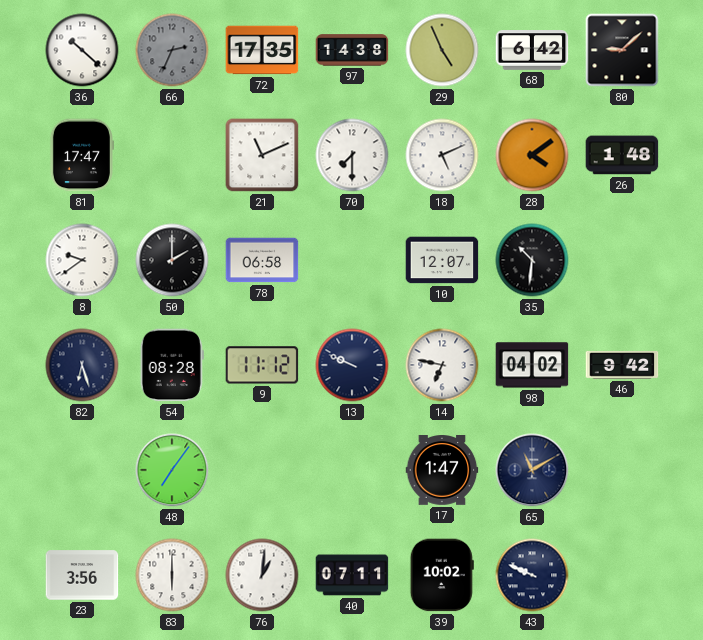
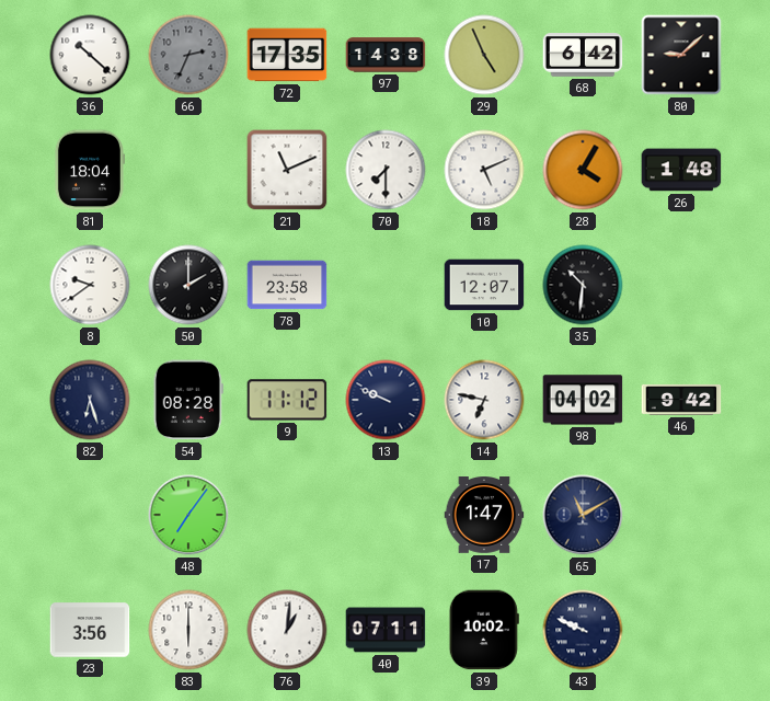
81: 17:47 -> 18:04 (89, 170)
28: 4:09 -> 4:05 (583, 170)
78: 06:58 -> 23:58 (287, 285)
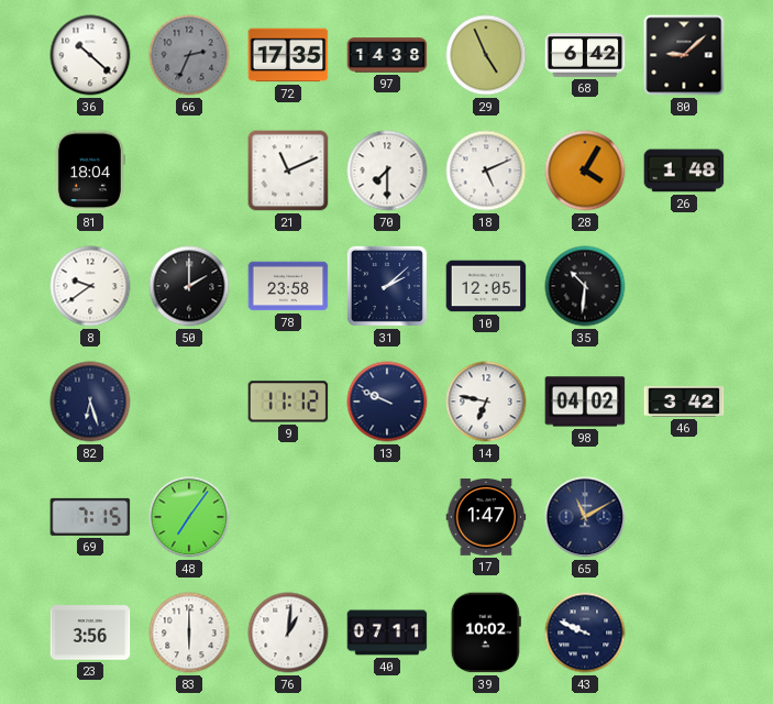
31: none -> 2:08 (387, 286)
10: 12:07 -> 12:05 (486, 286)
54: 08:28 -> none (188, 400)
46: 9:42 -> 3:42 (684, 402)
69: none -> 7:15 (90, 517)
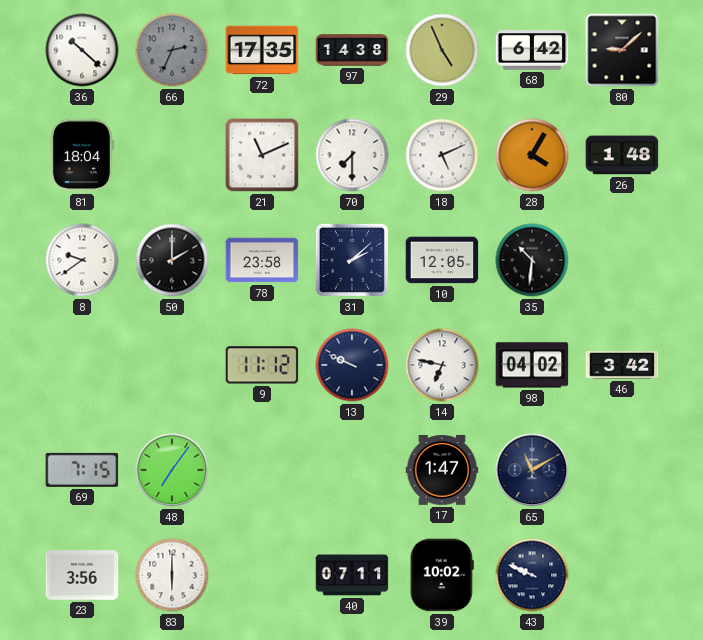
82: 6:27 -> none (90, 402)
76: 1:01 -> none (288, 632)
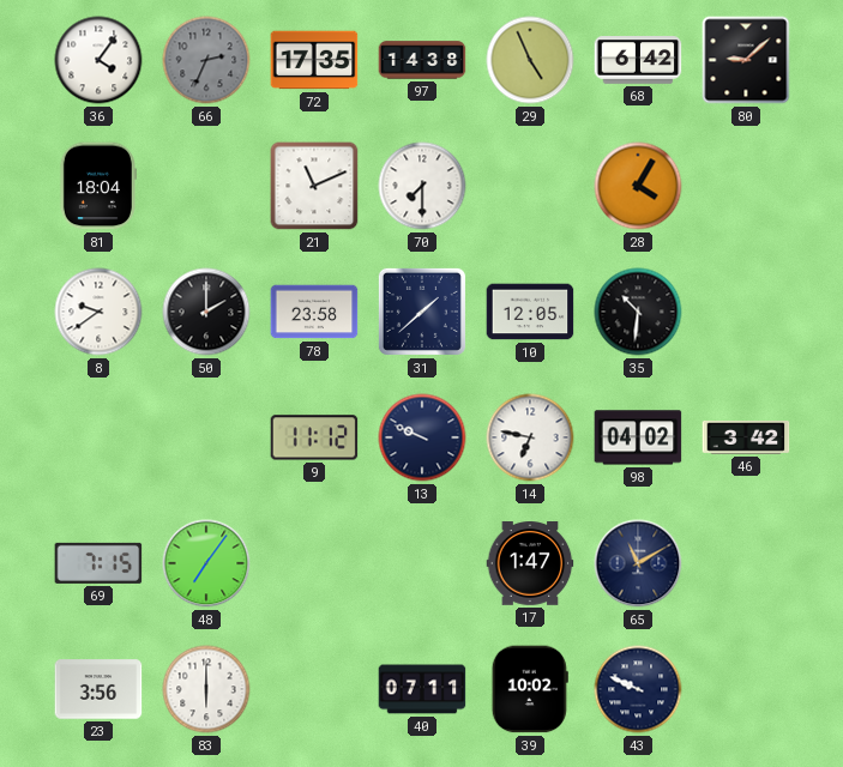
36: 10:22 -> 4:06 (98, 60)
18: 5:11 -> none (442, 155)
26: 1:48 -> none (622, 155)
31: 2:08 -> 1:38 (422, 312)
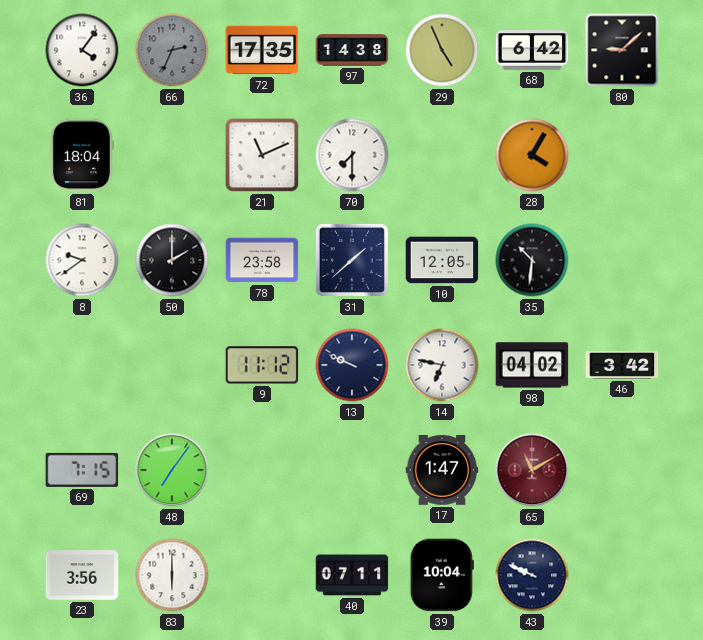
65 dial: navy -> burgundy (532, 470)
39: 10:02 -> 10:04 (442, 575)
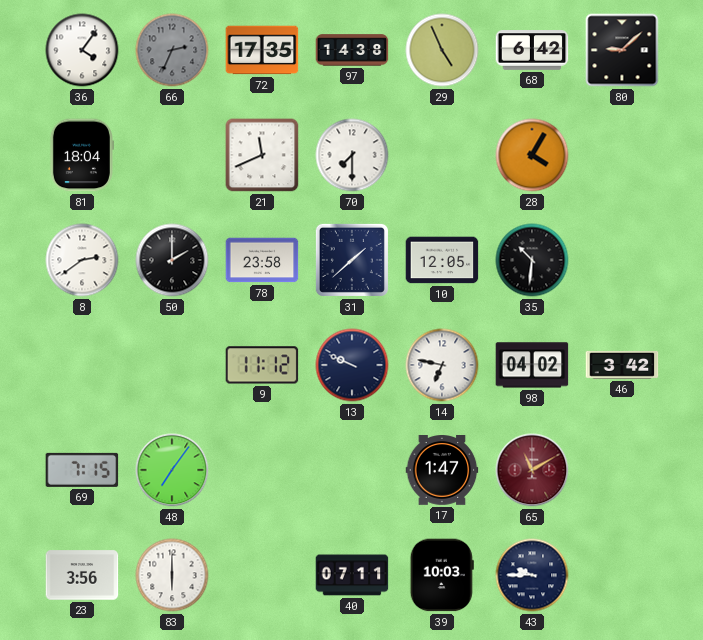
21: 11:11 -> 11:41 (262, 155)
8: 9:39 -> 2:39 (82, 260)
39: 10:04 -> 10:03 (442, 575)
43: 9:49 -> 9:45 (532, 575)
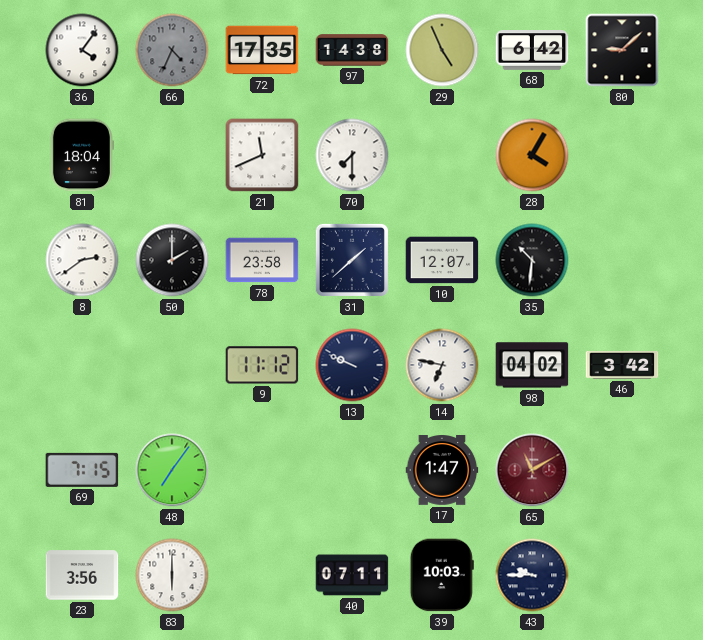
66: 2:34 -> 4:34 (172, 50)
10: 12:05 -> 12:07 (442, 260)
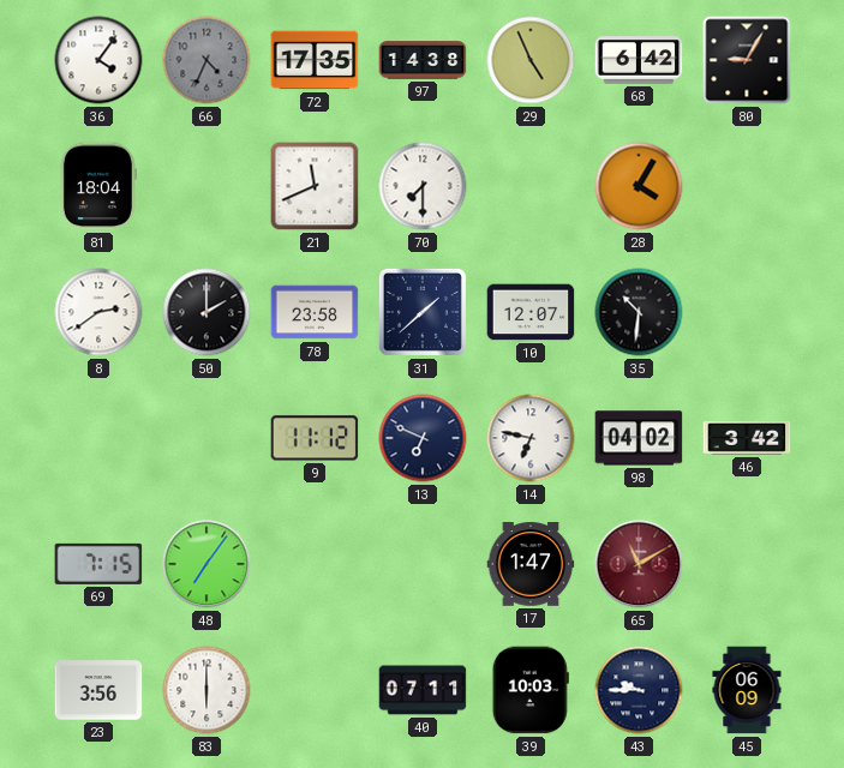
80: 9:08 -> 9:05 (747, 60)
13: 9:49 -> 6:49 (423, 438)
45: none -> 06:09 (747, 690)
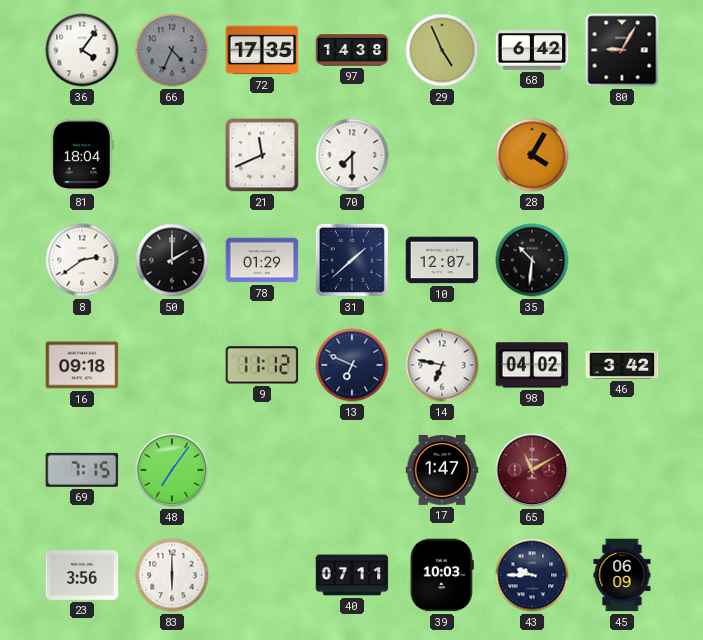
78: 23:58 -> 01:29 (262, 260)
16: none -> 09:18 (82, 365)
